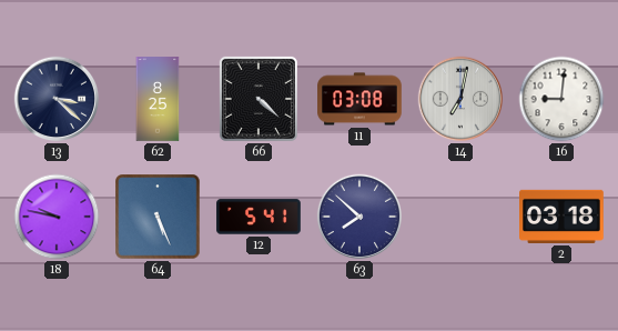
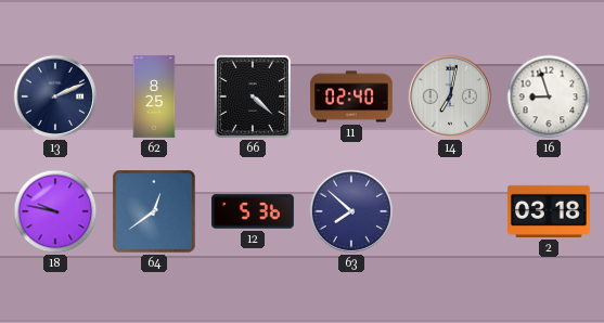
13: 3:22 -> 2:11 (55, 96)
11: 03:08 -> 02:40 (351, 96)
16: 9:01 -> 8:57 (549, 96)
64: 5:26 -> 12:39 (154, 211)
12: 5:41 -> 5:36 (253, 211)
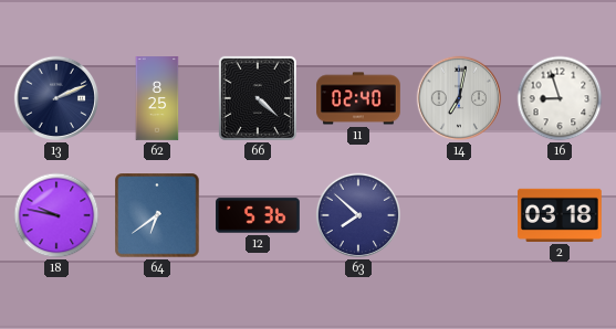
64: 12:39 -> 6:39 (157, 215)
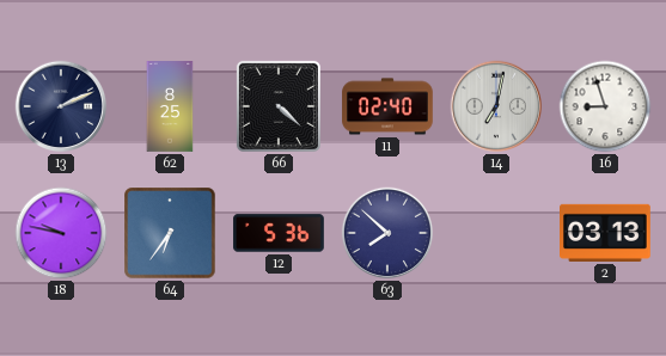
64: 6:39 -> 6:36 (170, 233)
2: 03:18 -> 03:13 (606, 233)
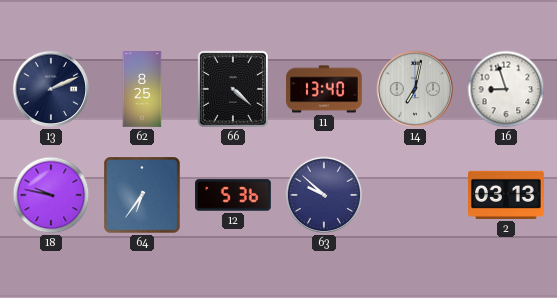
11: 02:40 -> 13:40 (324, 89)
63: 7:52 -> 9:52 (324, 195)
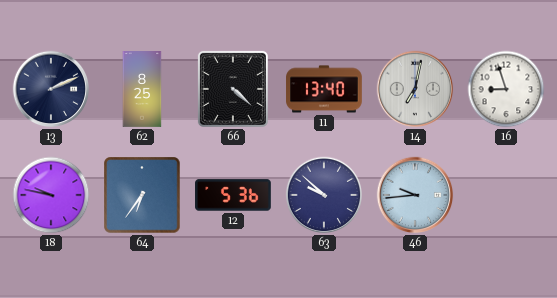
46: none -> 9:44 (415, 195)
2: 03:13 -> none (507, 195)
